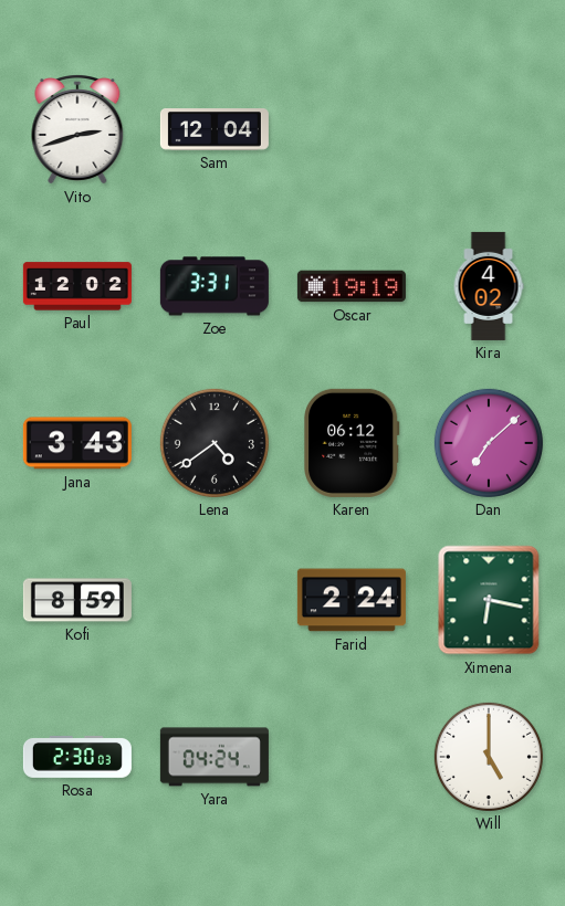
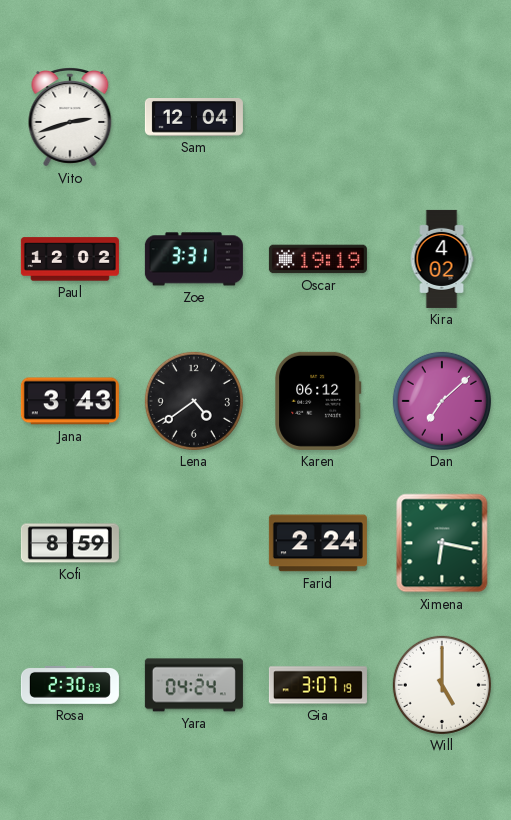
Gia: none -> 3:07 (318, 685)
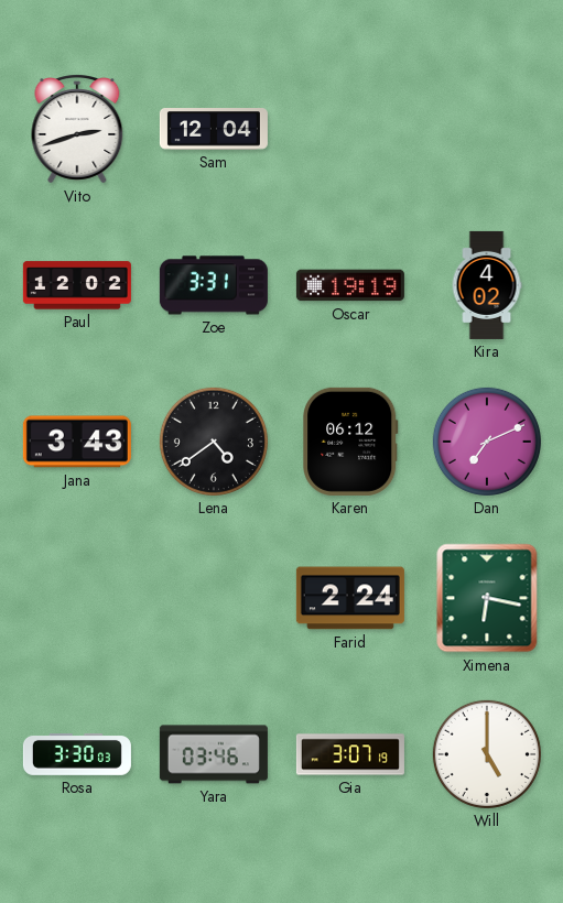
Dan: 7:08 -> 7:11 (487, 442)
Kofi: 8:59 -> none (70, 543)
Rosa: 2:30 -> 3:30 (77, 754)
Yara: 04:24 -> 03:46 (214, 754)
